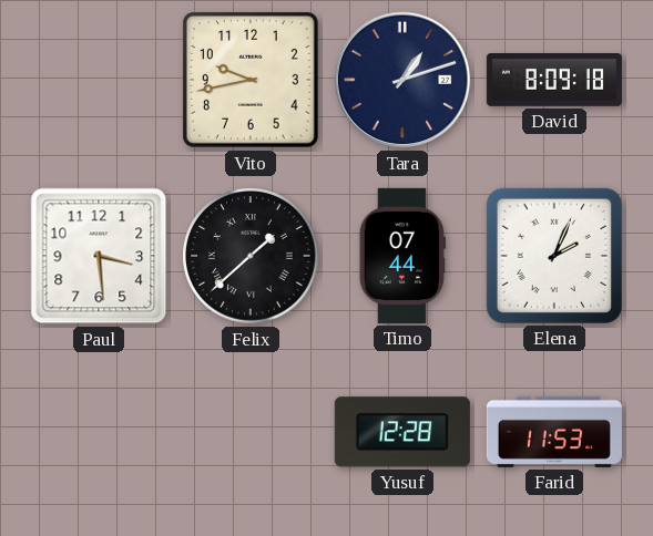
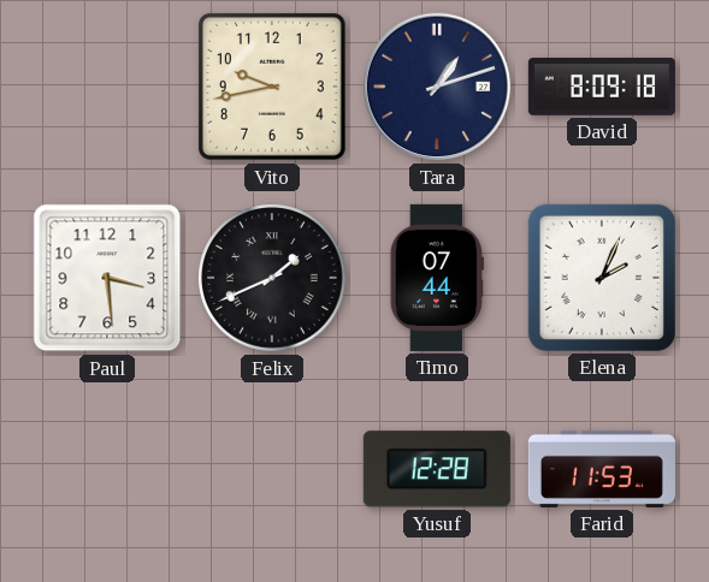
Felix: 1:38 -> 1:41 (272, 278)
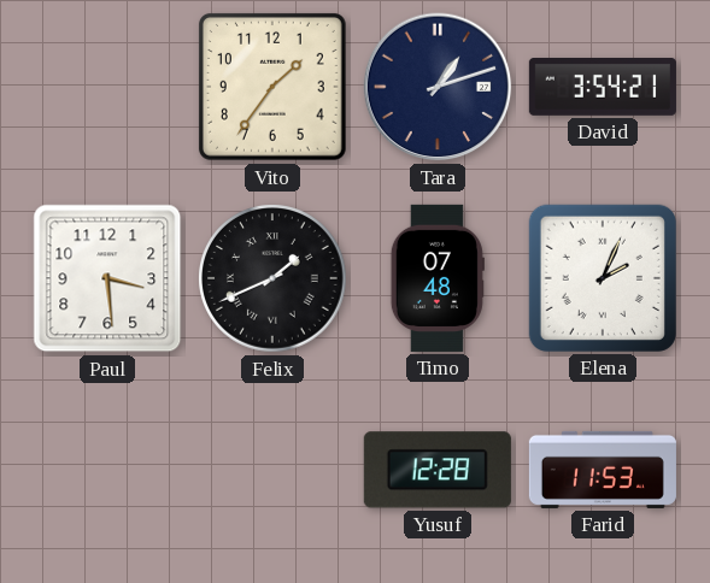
Vito: 9:43 -> 1:36 (272, 87)
David: 8:09 -> 3:54 (603, 88)
Timo: 07:44 -> 07:48 (438, 278)
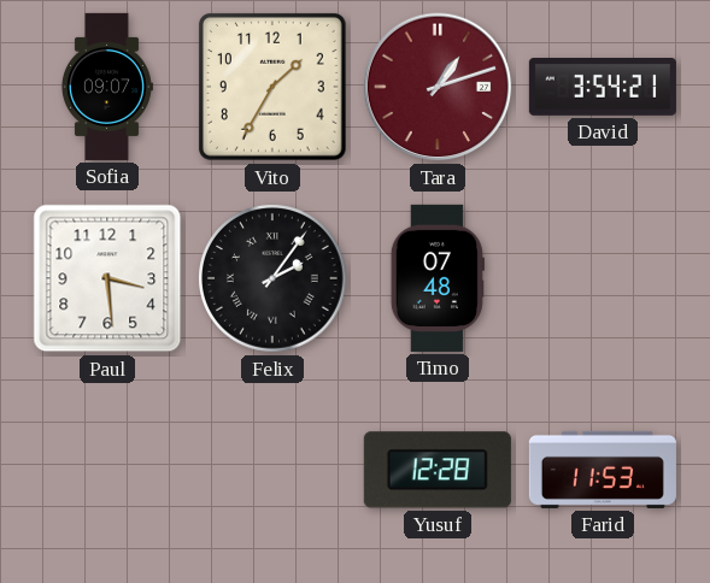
Sofia: none -> 09:07 (106, 87)
Vito: 1:36 -> 1:35 (272, 87)
Tara dial: navy -> burgundy (438, 87)
Felix: 1:41 -> 2:06 (272, 278)
Elena: 2:04 -> none (603, 278)
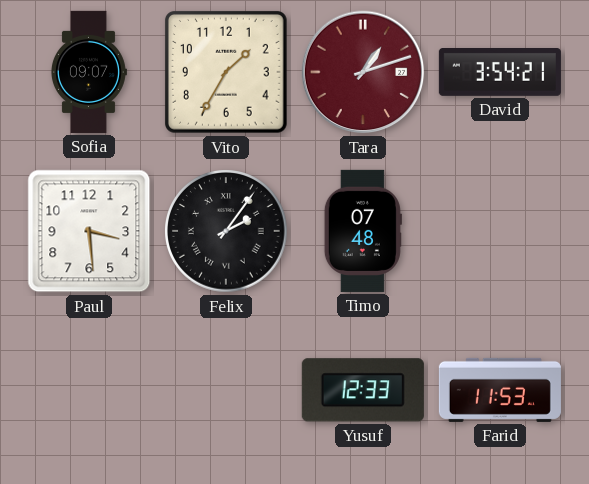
Yusuf: 12:28 -> 12:33 (363, 390)
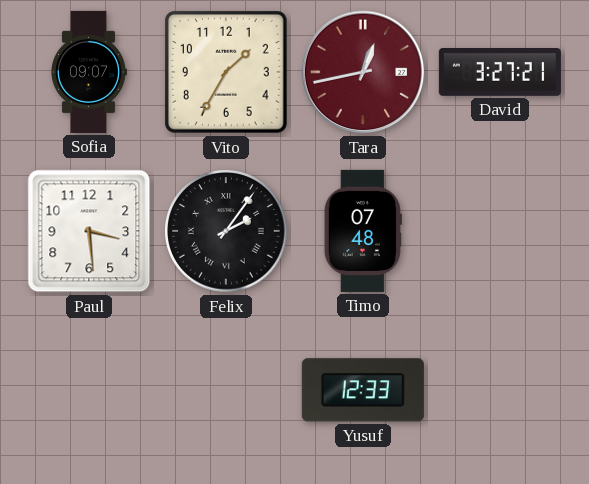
Tara: 1:12 -> 12:43 (363, 72)
David: 3:54 -> 3:27 (500, 73)
Farid: 11:53 -> none (500, 390)
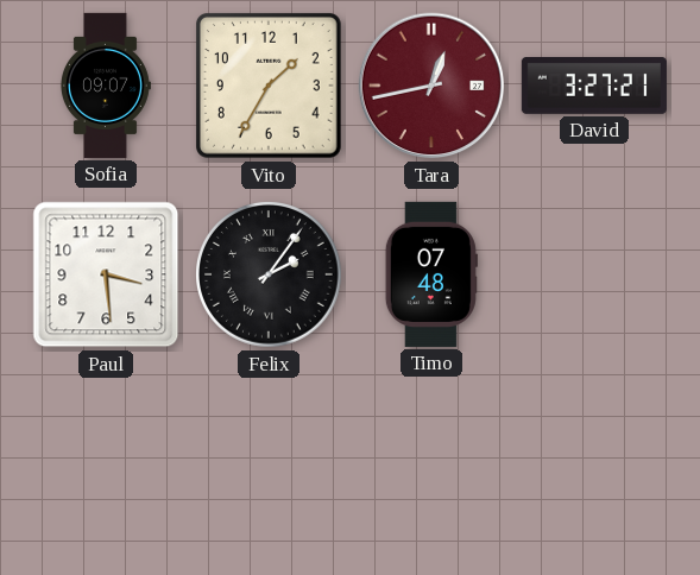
Yusuf: 12:33 -> none (363, 390)
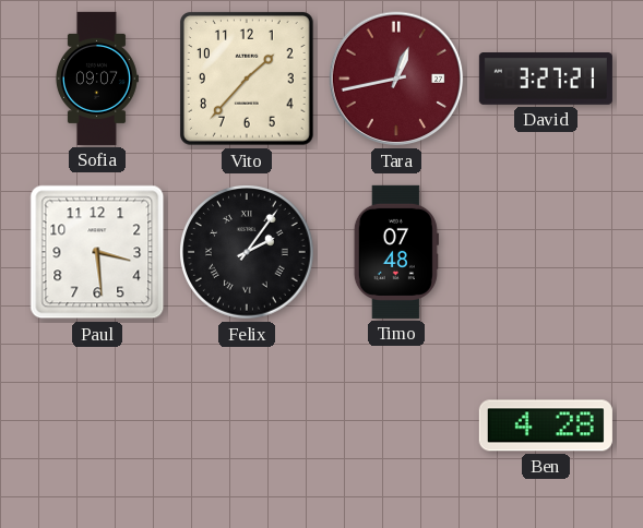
Vito: 1:35 -> 1:37 (247, 79)
Ben: none -> 4:28 (546, 425)
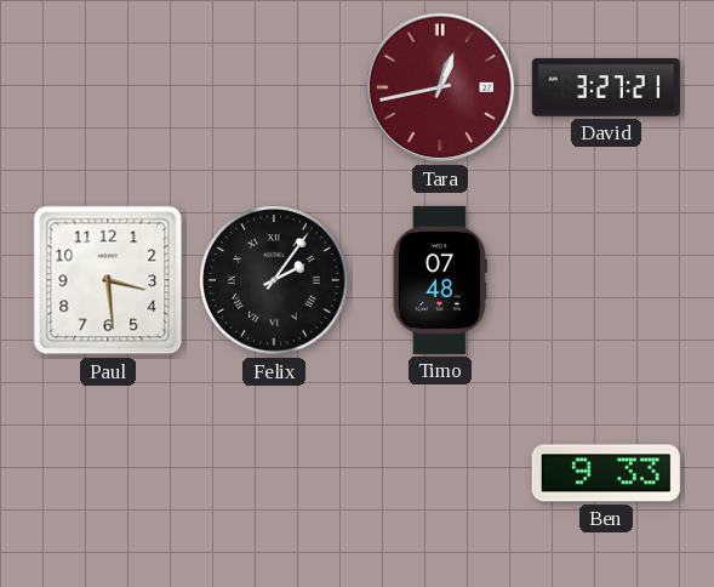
Sofia: 09:07 -> none (96, 79)
Vito: 1:37 -> none (247, 79)
Ben: 4:28 -> 9:33 (606, 473)
